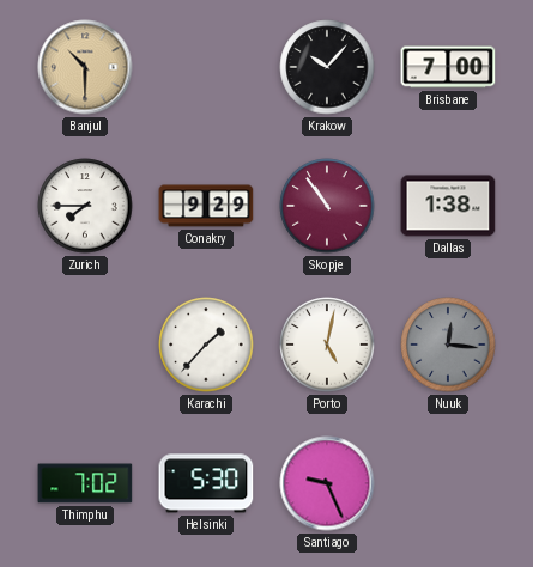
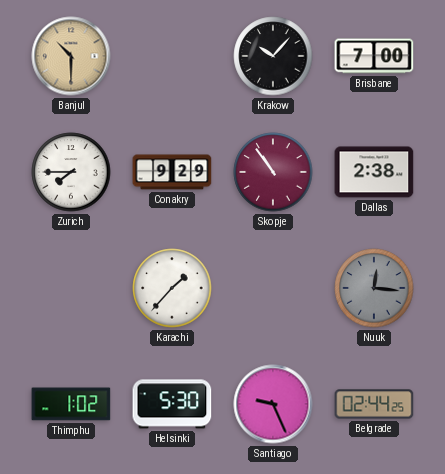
Dallas: 1:38 -> 2:38 (374, 172)
Porto: 5:02 -> none (327, 345)
Thimphu: 7:02 -> 1:02 (71, 404)
Belgrade: none -> 02:44 (374, 404)
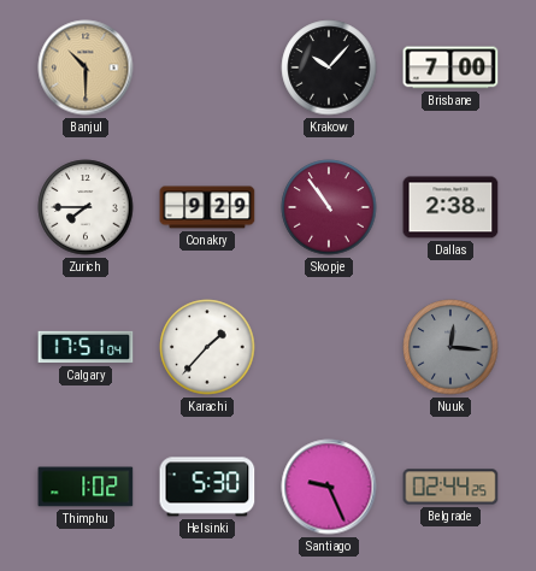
Calgary: none -> 17:51 (86, 347)
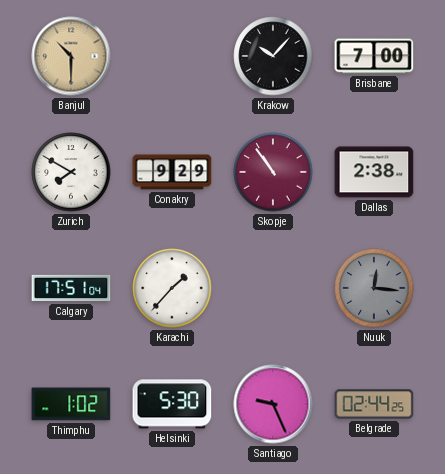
Zurich: 7:45 -> 7:50 (71, 172)
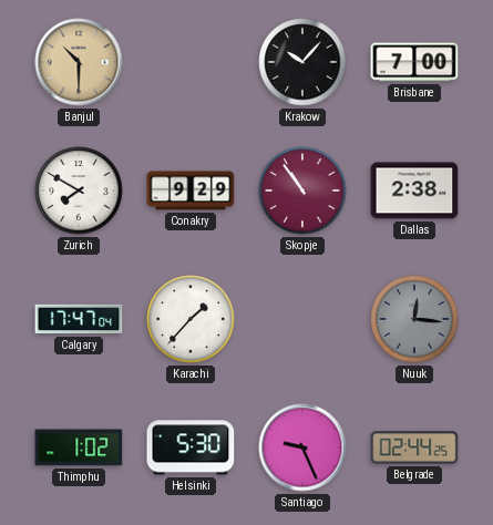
Calgary: 17:51 -> 17:47 (79, 319)
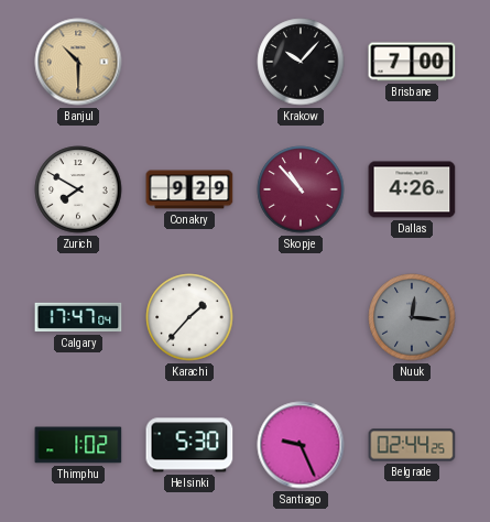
Skopje: 10:54 -> 10:53 (301, 189)
Dallas: 2:38 -> 4:26 (412, 189)
